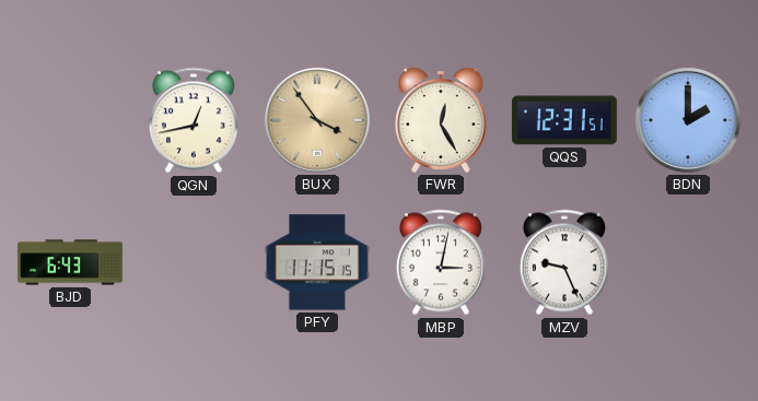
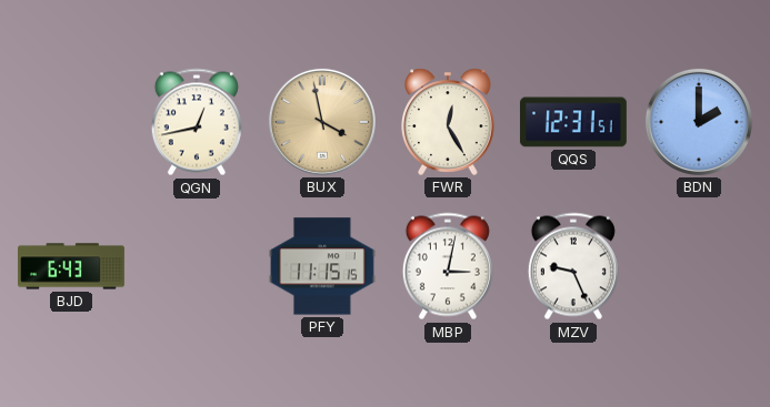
BUX: 3:54 -> 3:58 (322, 122)
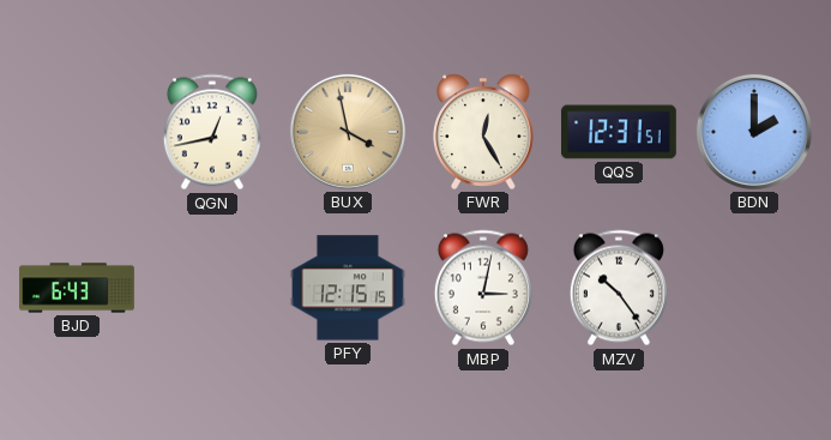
PFY: 11:15 -> 12:15 (348, 288)
MZV: 9:26 -> 10:24 (619, 288)
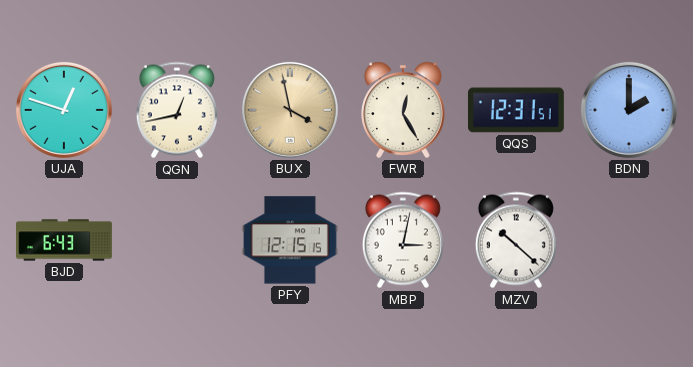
UJA: none -> 12:48 (64, 110)
MZV: 10:24 -> 10:22 (516, 240)
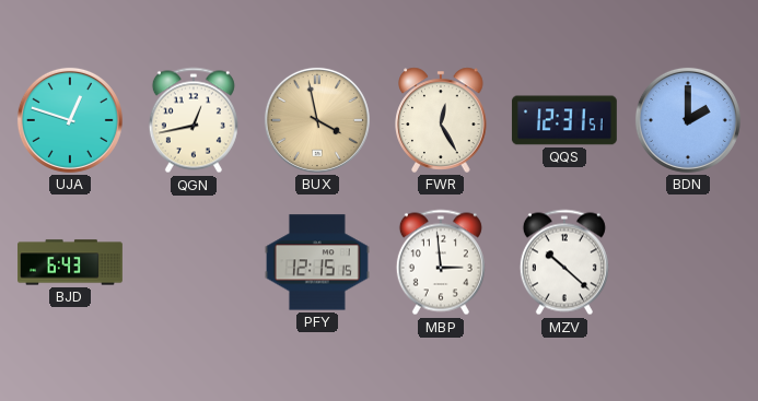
MBP: 3:02 -> 2:59 (441, 262)
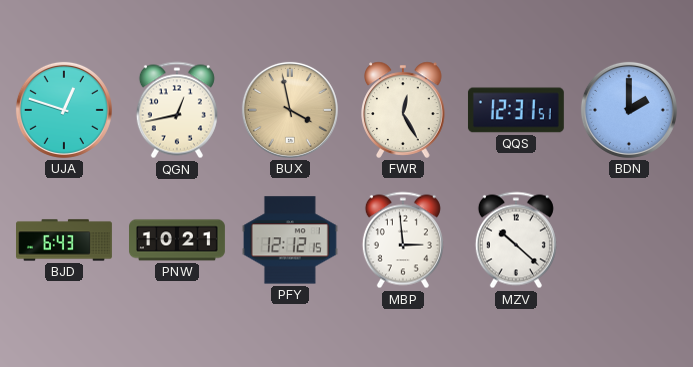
PNW: none -> 10:21 (178, 240)
PFY: 12:15 -> 12:12 (290, 240)
